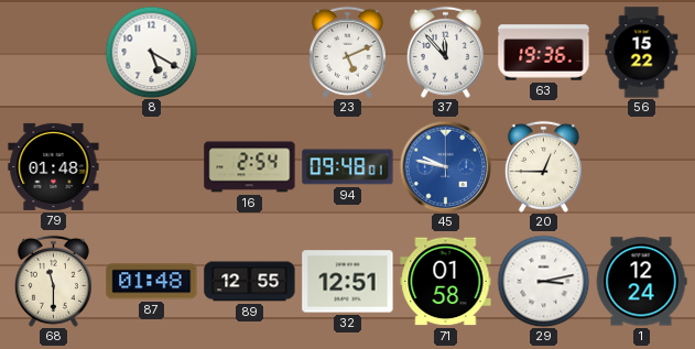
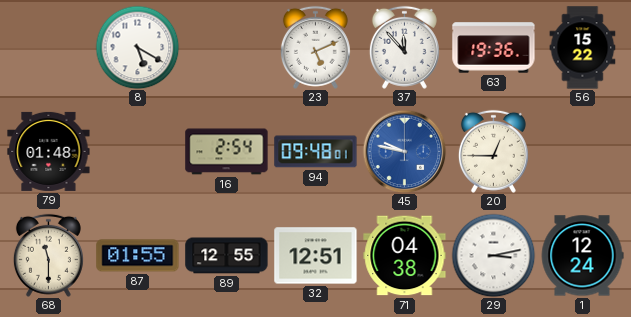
87: 01:48 -> 01:55 (138, 256)
71: 01:58 -> 04:38 (405, 256)
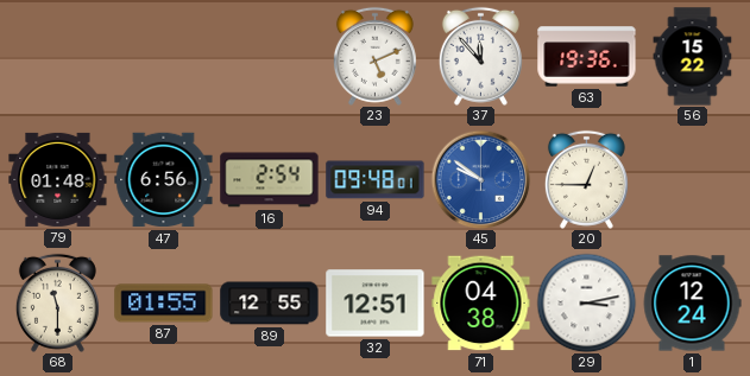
8: 5:20 -> none (137, 47)
47: none -> 6:56 (164, 180)
45: 9:47 -> 9:51 (480, 179)
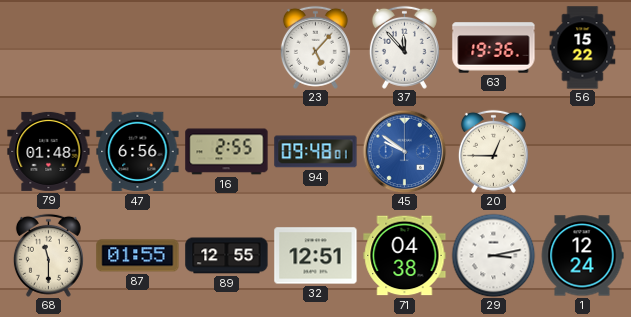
23: 5:11 -> 5:07 (315, 47)
16: 2:54 -> 2:55 (227, 152)
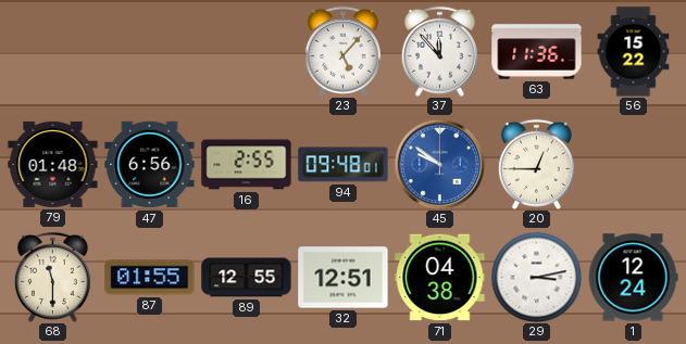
63: 19:36 -> 11:36 (537, 52)
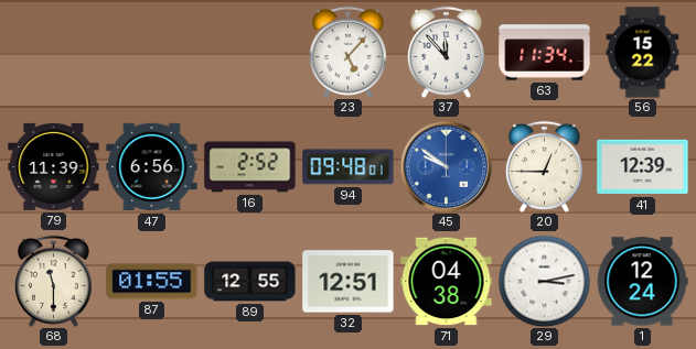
63: 11:36 -> 11:34 (545, 53)
79: 01:48 -> 11:39 (54, 166)
16: 2:55 -> 2:52 (250, 167)
41: none -> 12:39 (643, 167)
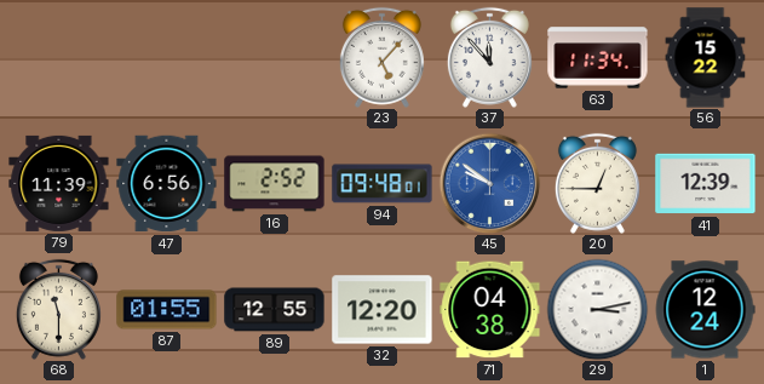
32: 12:51 -> 12:20 (383, 310)
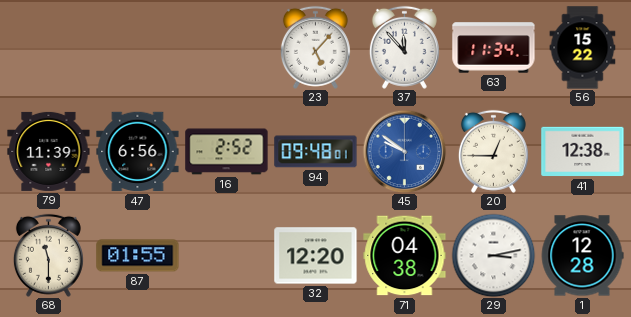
41: 12:39 -> 12:38 (583, 152)
89: 12:55 -> none (275, 310)
1: 12:24 -> 12:28 (582, 256)
